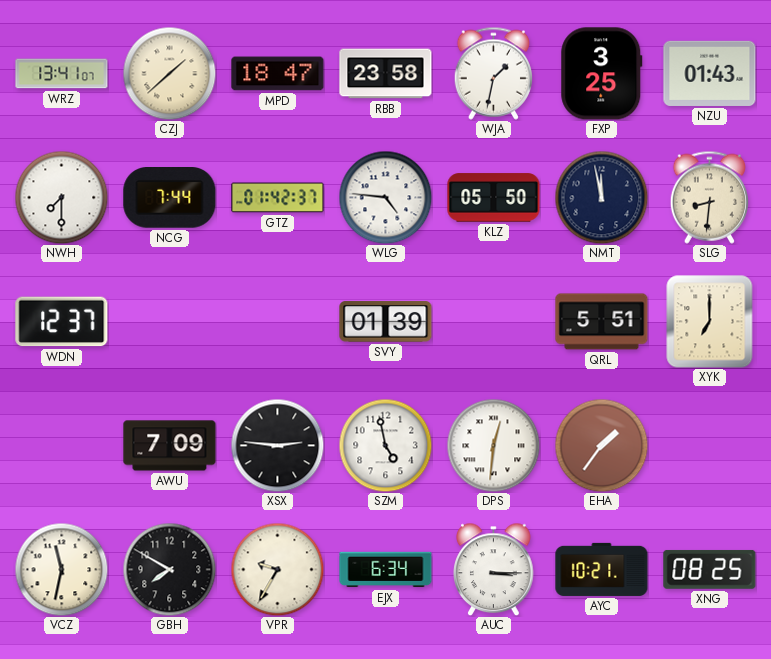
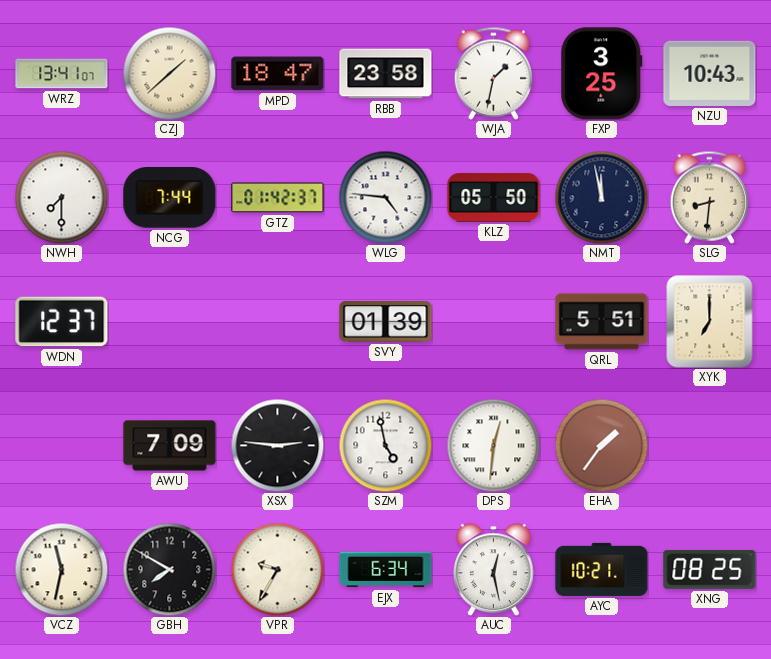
NZU: 01:43 -> 10:43 (710, 73)
AUC: 3:15 -> 12:28 (494, 569)
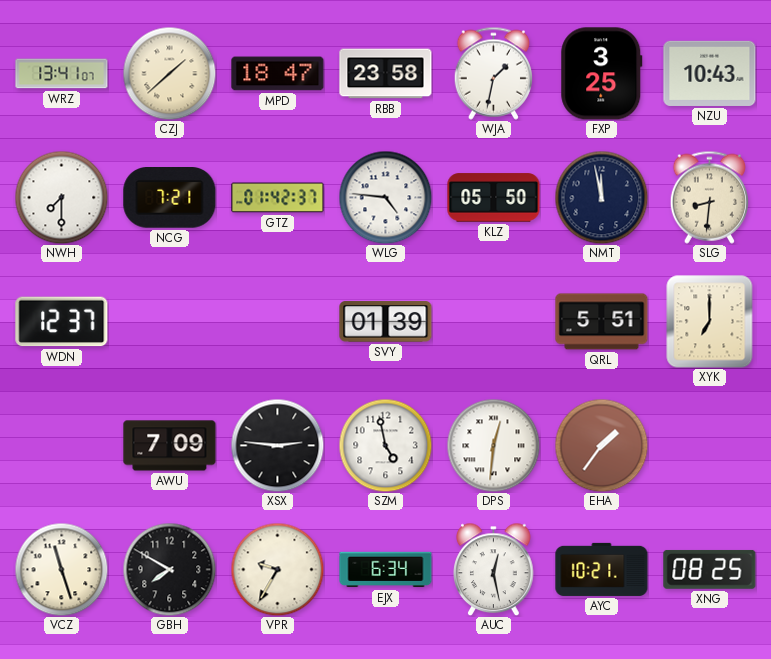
NCG: 7:44 -> 7:21 (170, 198)
VCZ: 11:32 -> 11:27 (61, 569)
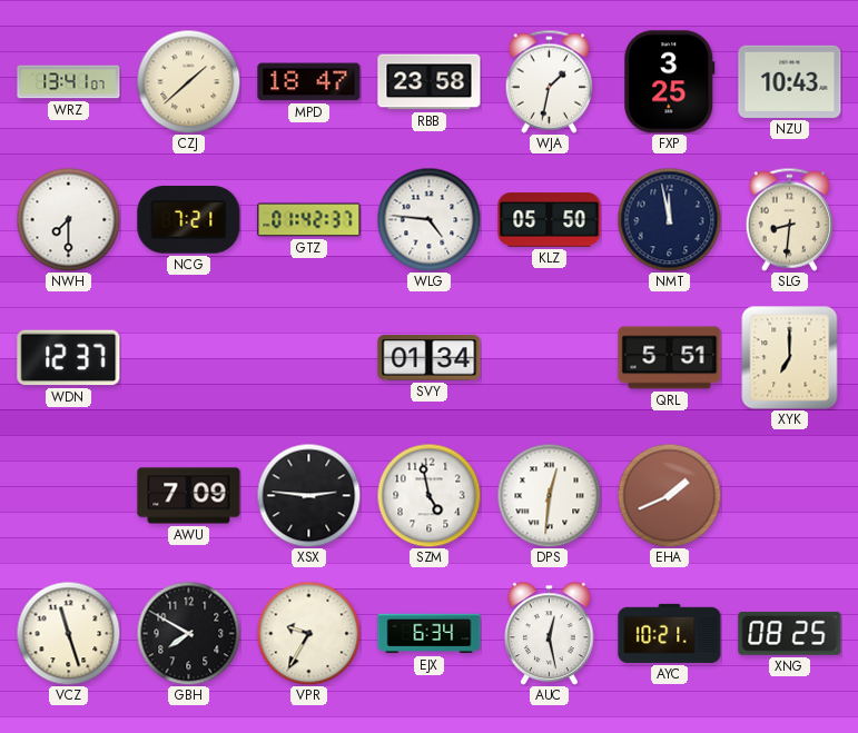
SVY: 01:39 -> 01:34 (430, 358)
EHA: 1:36 -> 1:41 (669, 495)
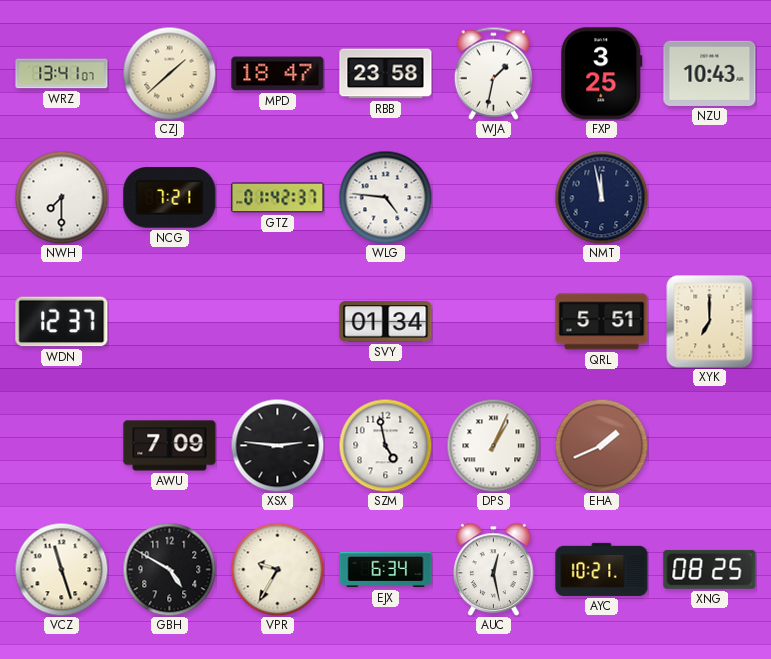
KLZ: 05:50 -> none (550, 220)
SLG: 8:31 -> none (789, 219)
DPS: 12:31 -> 1:04 (493, 445)
GBH: 7:50 -> 4:50 (169, 569)
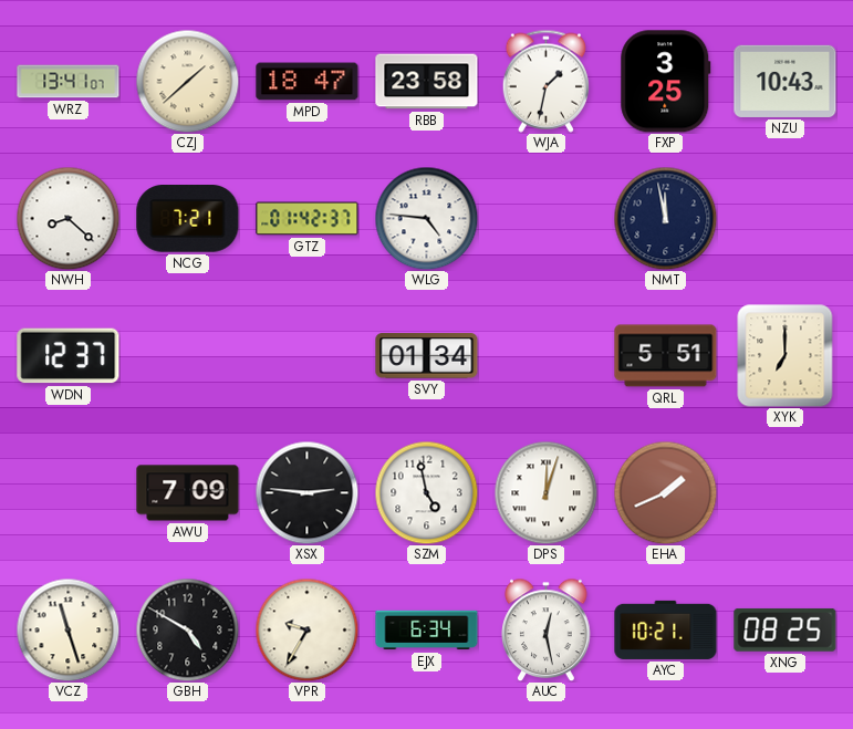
NWH: 7:30 -> 8:22 (67, 218)
DPS: 1:04 -> 12:03 (545, 492)
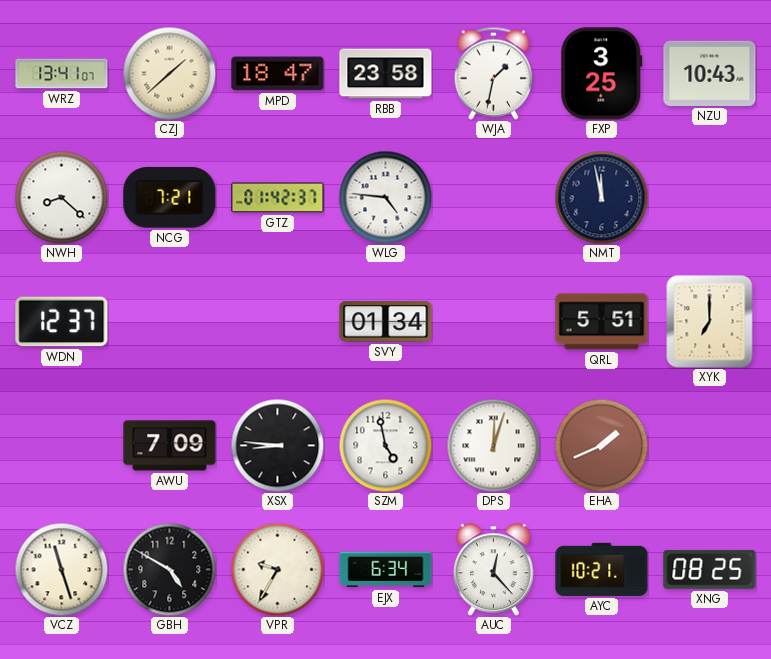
XSX: 2:46 -> 8:46 (277, 445)
AUC: 12:28 -> 12:23 (494, 569)
